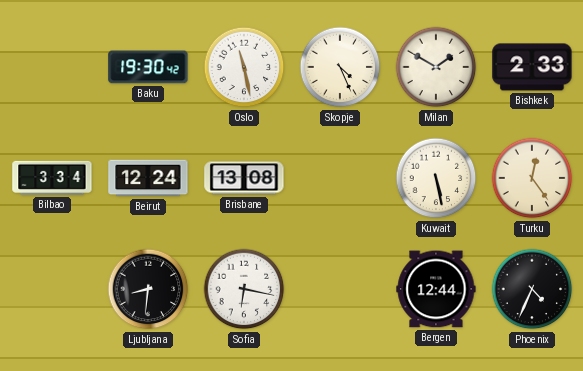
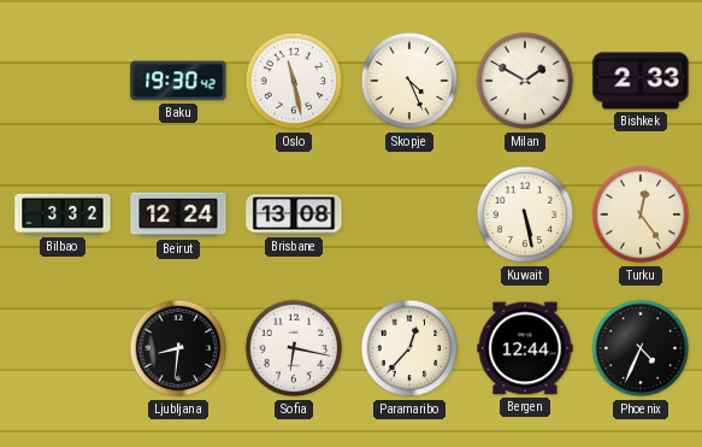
Bilbao: 3:34 -> 3:32 (63, 214)
Paramaribo: none -> 12:37 (409, 348)
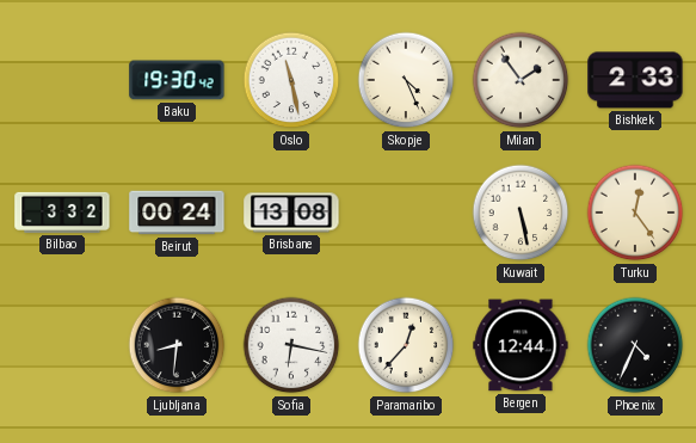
Milan: 1:50 -> 1:54 (521, 80)
Beirut: 12:24 -> 00:24 (177, 213)
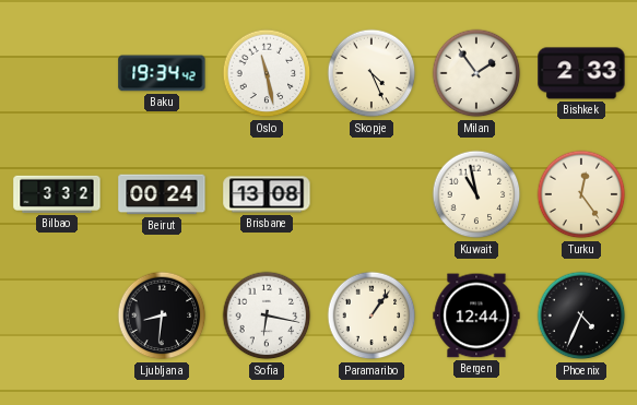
Baku: 19:30 -> 19:34 (162, 73)
Kuwait: 5:28 -> 10:58 (476, 194)
Paramaribo: 12:37 -> 1:06 (371, 315)
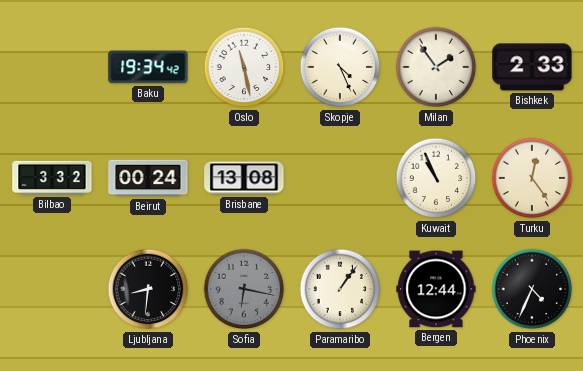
Kuwait: 10:58 -> 10:56 (436, 178)
Sofia dial: white -> grey (244, 289)
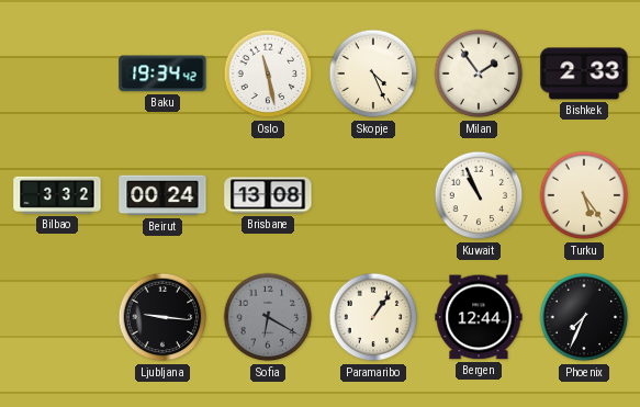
Turku: 12:24 -> 5:24 (584, 195)
Ljubljana: 8:31 -> 9:16 (162, 317)
Sofia: 6:17 -> 6:20 (268, 317)
Phoenix: 4:34 -> 7:34 (584, 317)
